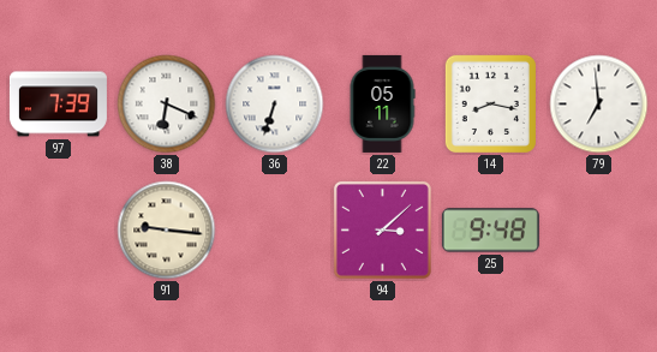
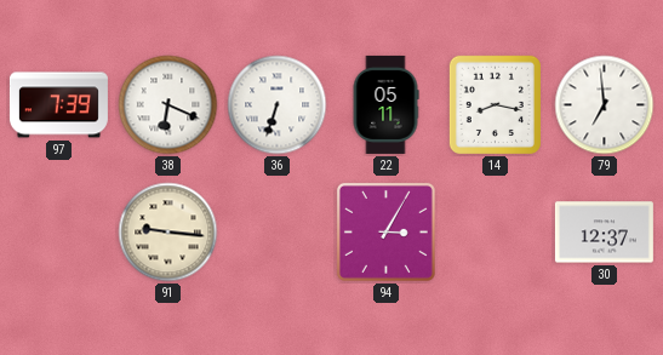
94: 3:08 -> 3:05 (385, 231)
25: 9:48 -> none (490, 231)
30: none -> 12:37 (604, 233)
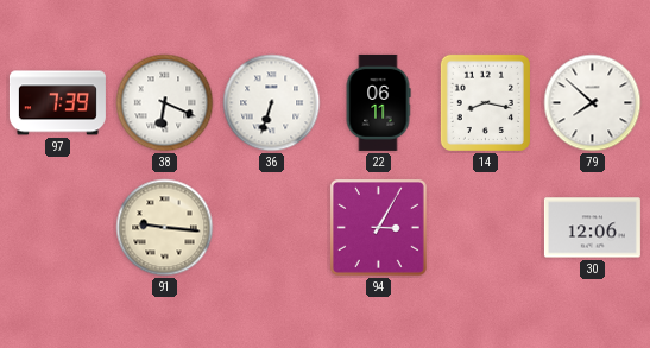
22: 05:11 -> 06:11 (378, 102)
79: 6:59 -> 7:52 (593, 103)
30: 12:37 -> 12:06 (592, 228)
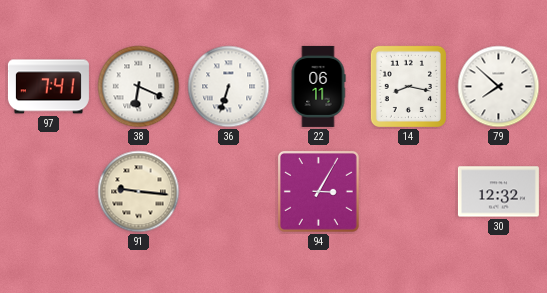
97: 7:39 -> 7:41 (48, 87)
30: 12:06 -> 12:32 (498, 192)
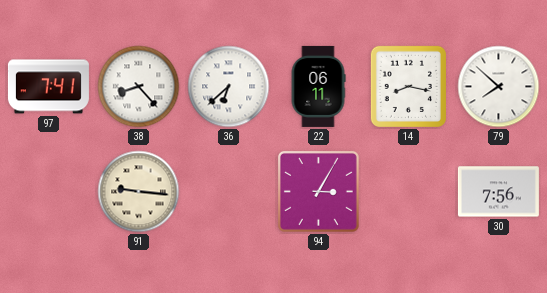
38: 6:19 -> 8:23 (139, 87)
36: 6:33 -> 6:38 (229, 87)
30: 12:32 -> 7:56 (498, 192)
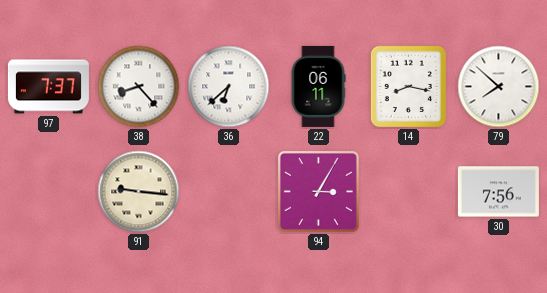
97: 7:41 -> 7:37 (48, 87)
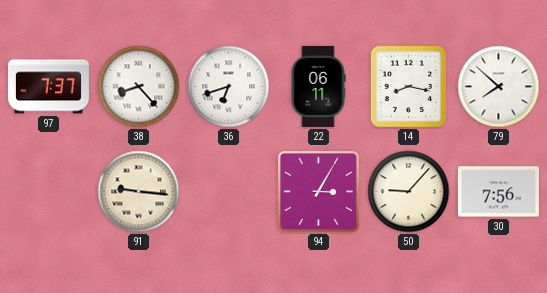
36: 6:38 -> 6:42 (229, 87)
50: none -> 9:07 (409, 192)
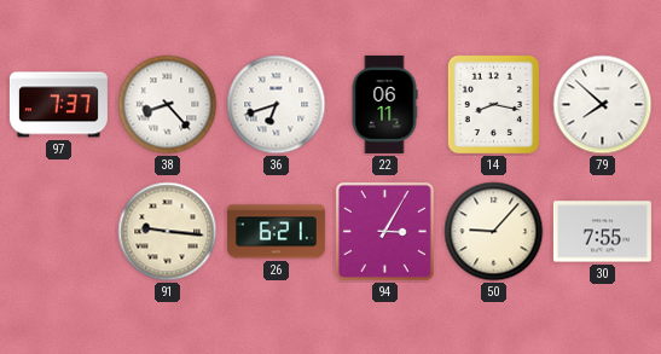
26: none -> 6:21 (276, 232)
30: 7:56 -> 7:55 (602, 232)
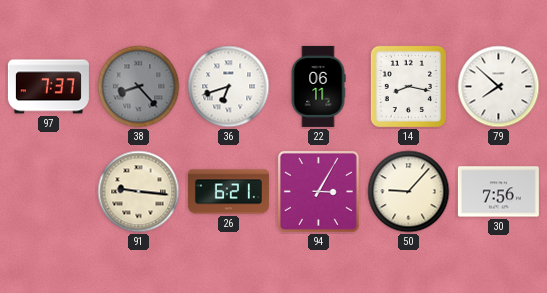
38 dial: white -> grey (139, 87)
30: 7:55 -> 7:56 (498, 192)
